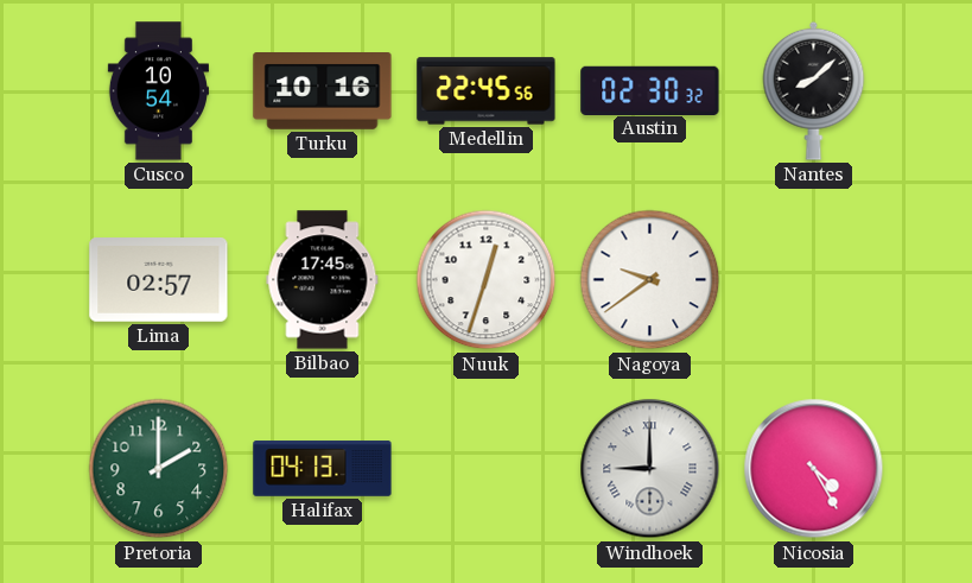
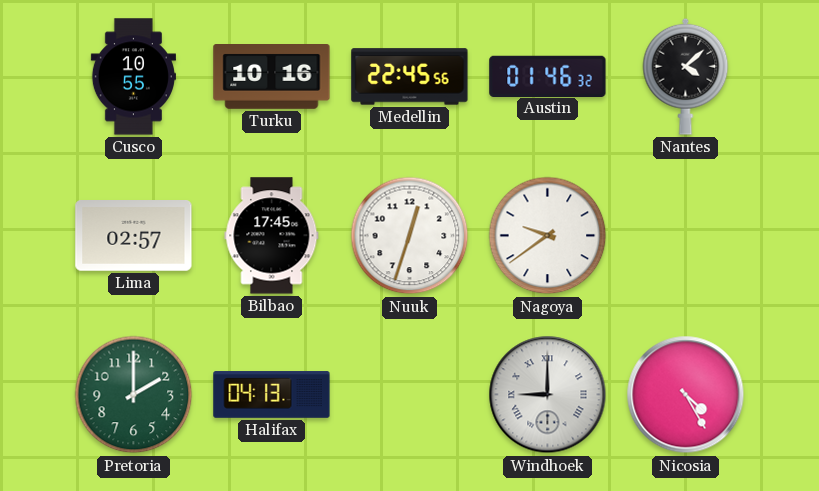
Cusco: 10:54 -> 10:55 (133, 77)
Austin: 02:30 -> 01:46 (548, 76)
Nantes: 8:08 -> 4:08 (686, 76)
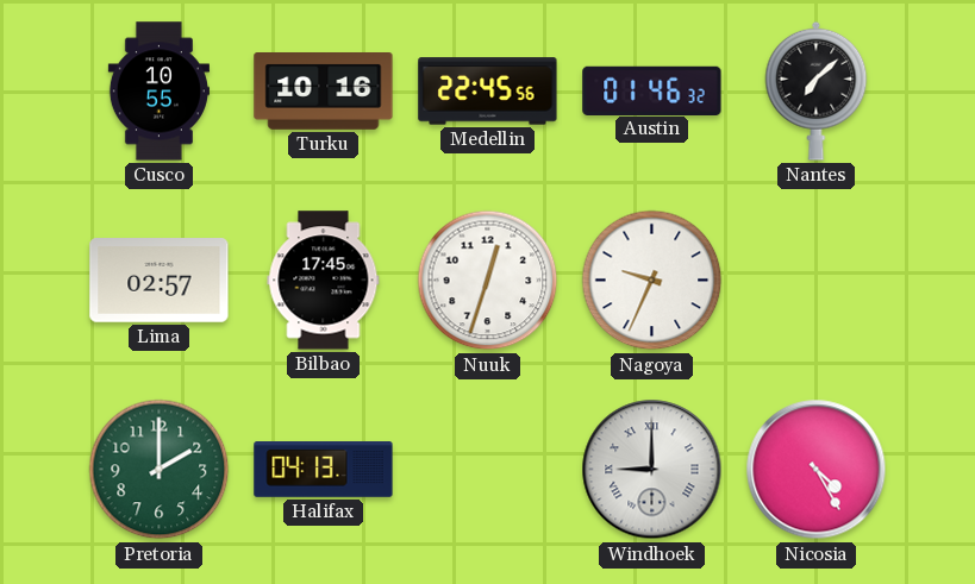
Nantes: 4:08 -> 7:08 (817, 90)
Nagoya: 9:39 -> 9:34 (652, 281)
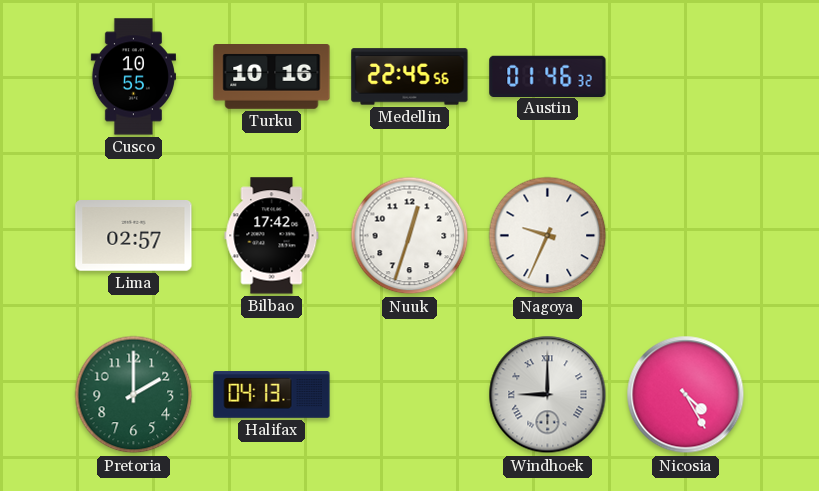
Nantes: 7:08 -> none (817, 90)
Bilbao: 17:45 -> 17:42 (272, 236)
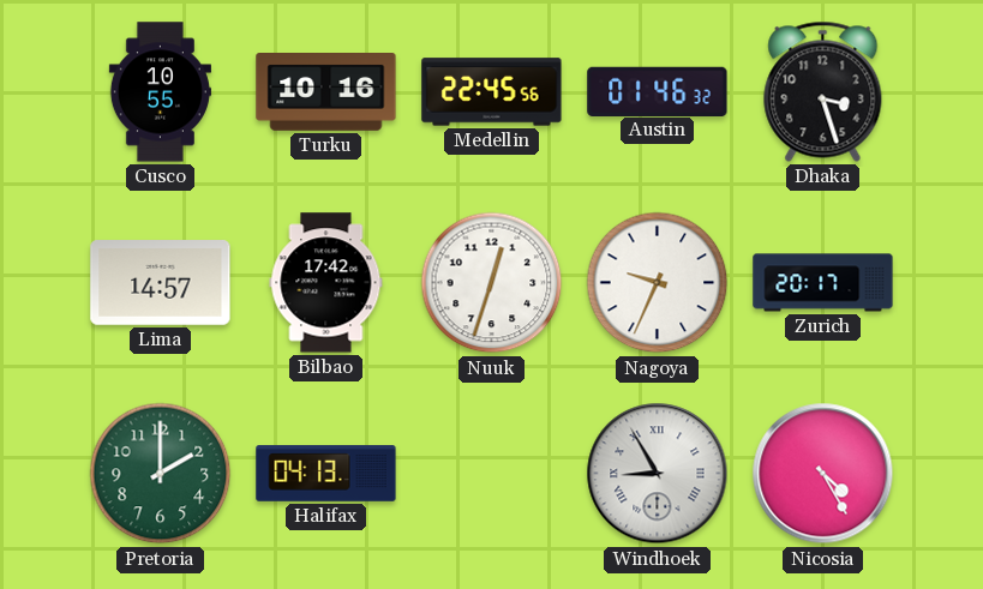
Dhaka: none -> 3:27 (823, 91)
Lima: 02:57 -> 14:57 (161, 283)
Zurich: none -> 20:17 (823, 283)
Windhoek: 9:00 -> 8:55 (658, 474)
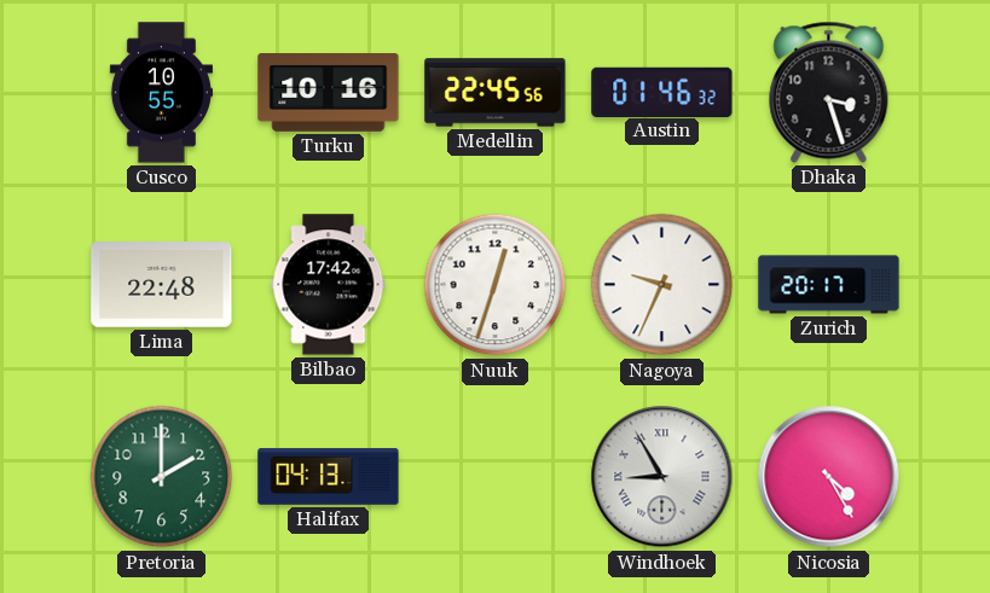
Lima: 14:57 -> 22:48 (162, 285)
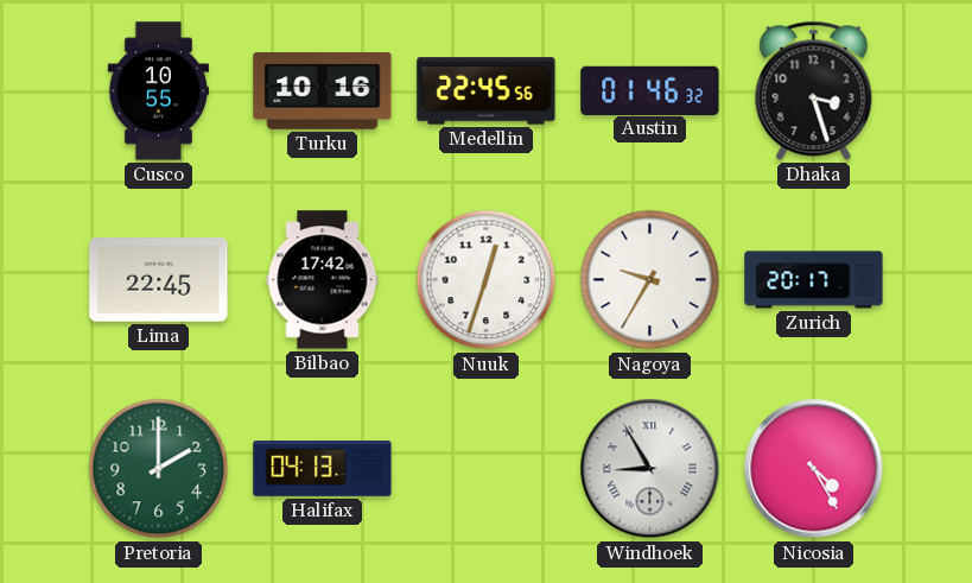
Lima: 22:48 -> 22:45 (159, 280)
Nagoya: 9:34 -> 9:35 (650, 280)
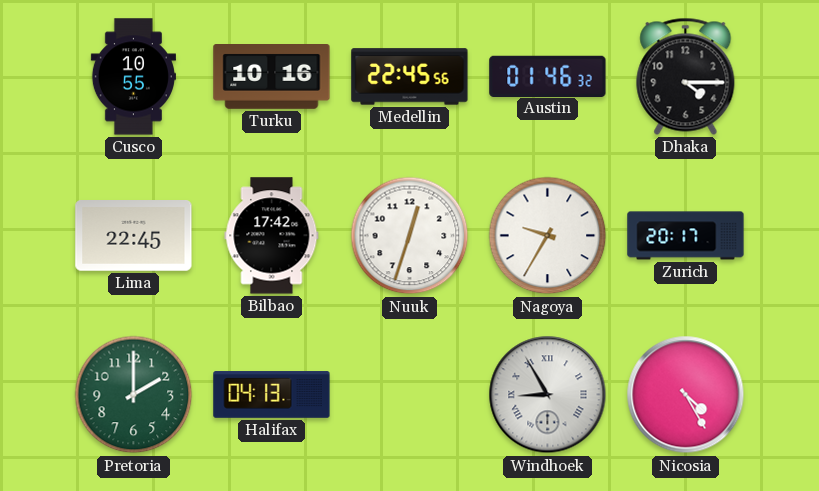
Dhaka: 3:27 -> 4:15 (686, 76)
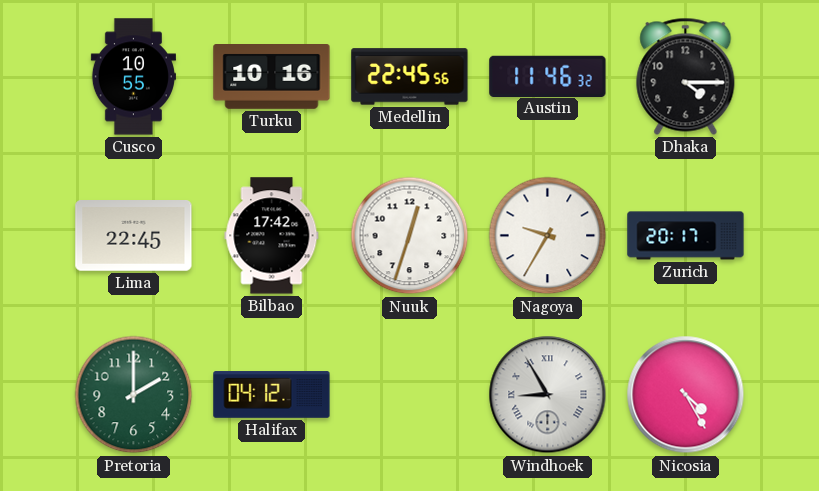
Austin: 01:46 -> 11:46 (548, 76)
Halifax: 04:13 -> 04:12 (272, 395)
